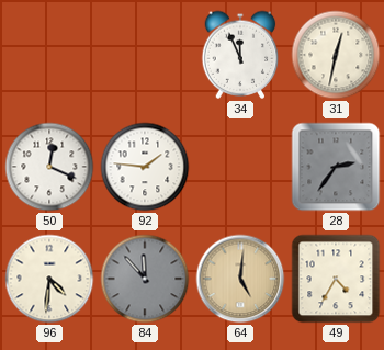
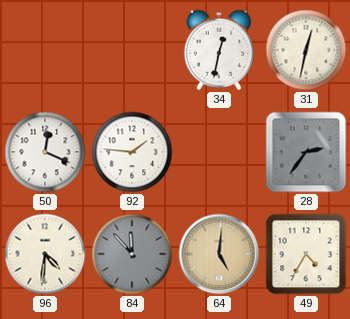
34: 11:56 -> 12:32 (219, 50)
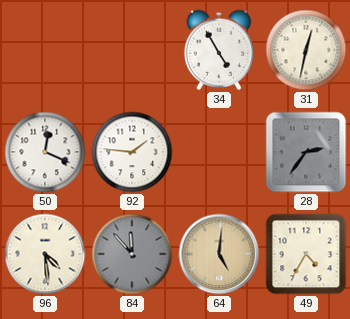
34: 12:32 -> 4:55 (219, 50)
96: 4:31 -> 4:29 (45, 254)
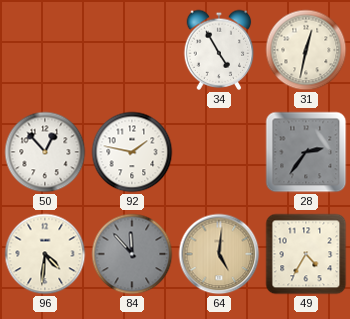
50: 12:19 -> 12:53 (45, 152)
92: 1:46 -> 1:47 (132, 152)
96: 4:29 -> 4:31 (45, 254)
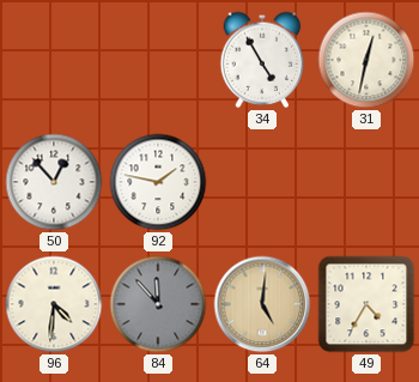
28: 2:36 -> none (306, 152)
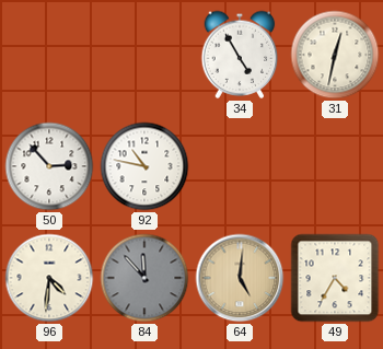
50: 12:53 -> 2:53 (49, 166)
92: 1:47 -> 10:47 (144, 166)
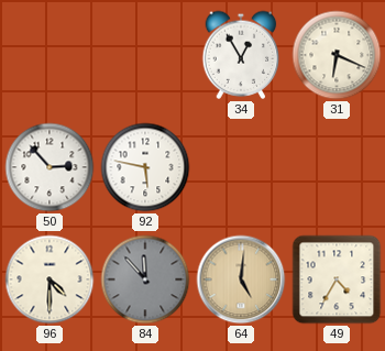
34: 4:55 -> 12:55 (241, 55)
31: 12:32 -> 6:19 (337, 55)
92: 10:47 -> 5:47 (145, 167)
96: 4:31 -> 4:30 (50, 279)
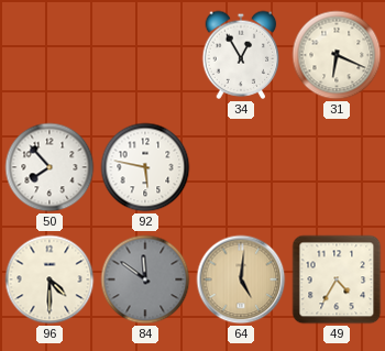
50: 2:53 -> 7:53 (50, 167)
84: 11:53 -> 11:51 (145, 279)
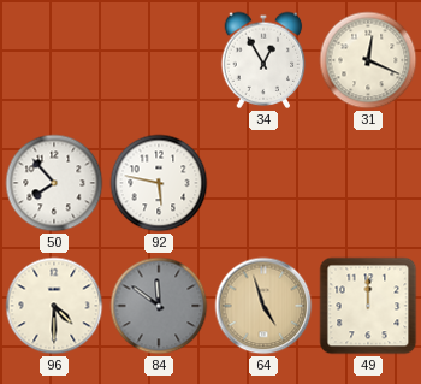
31: 6:19 -> 12:19 (368, 60)
64: 5:01 -> 4:57 (263, 306)
49: 4:35 -> 12:00 (368, 306)
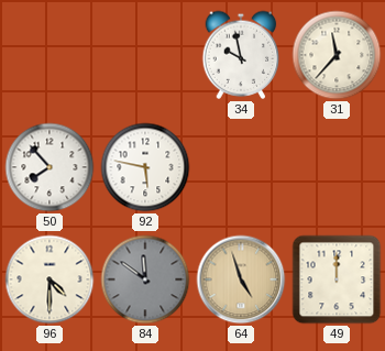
34: 12:55 -> 9:58 (241, 55)
31: 12:19 -> 11:37 (337, 55)
